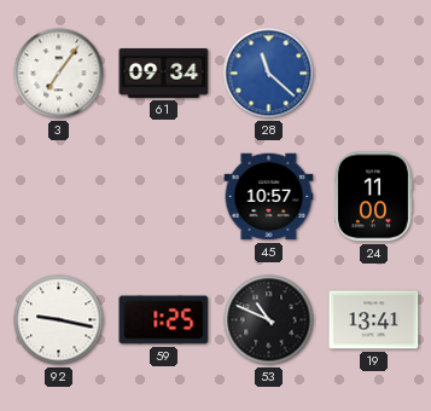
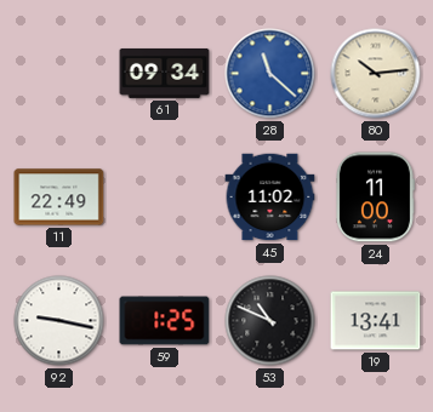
3: 7:06 -> none (59, 74)
80: none -> 10:14 (376, 74)
11: none -> 22:49 (59, 198)
45: 10:57 -> 11:02 (270, 198)
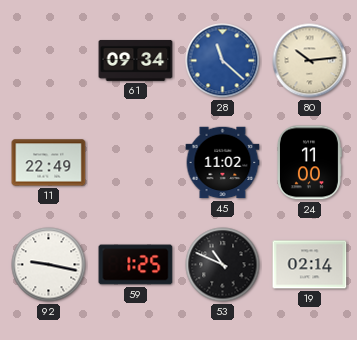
19: 13:41 -> 02:14 (310, 265)
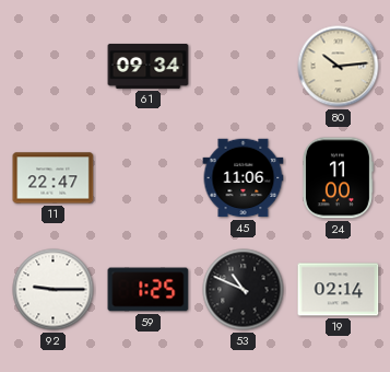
28: 11:22 -> none (223, 61)
11: 22:49 -> 22:47 (54, 178)
45: 11:02 -> 11:06 (244, 178)
92: 9:17 -> 9:15 (54, 290)
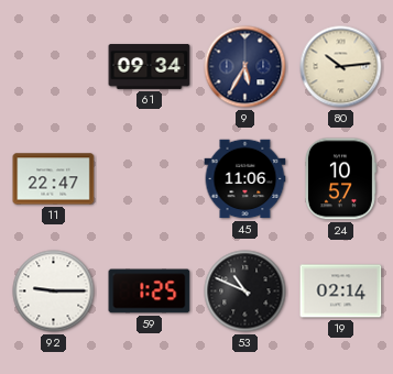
9: none -> 5:35 (245, 67)
24: 11:00 -> 10:57 (341, 179)
